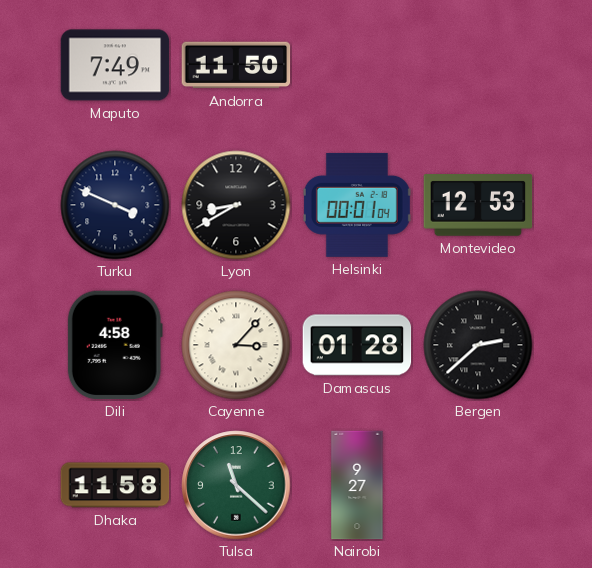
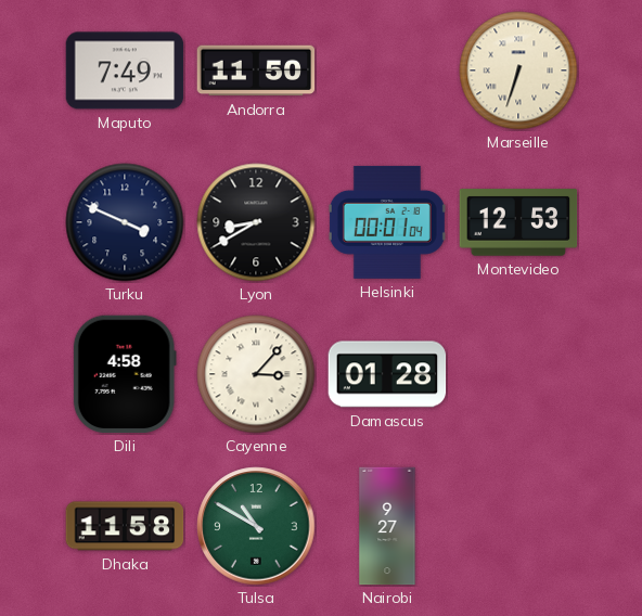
Marseille: none -> 6:33 (518, 70)
Bergen: 2:38 -> none (478, 345)
Tulsa: 11:22 -> 10:50 (256, 526)
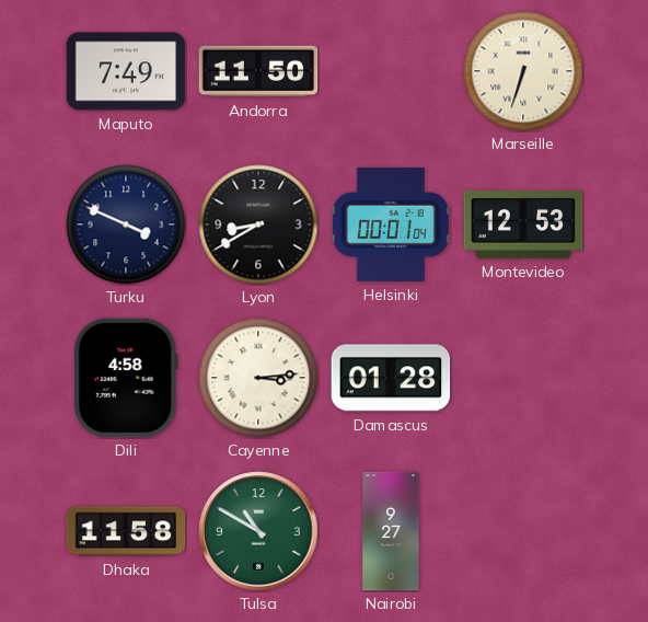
Cayenne: 3:07 -> 3:14 (258, 378)
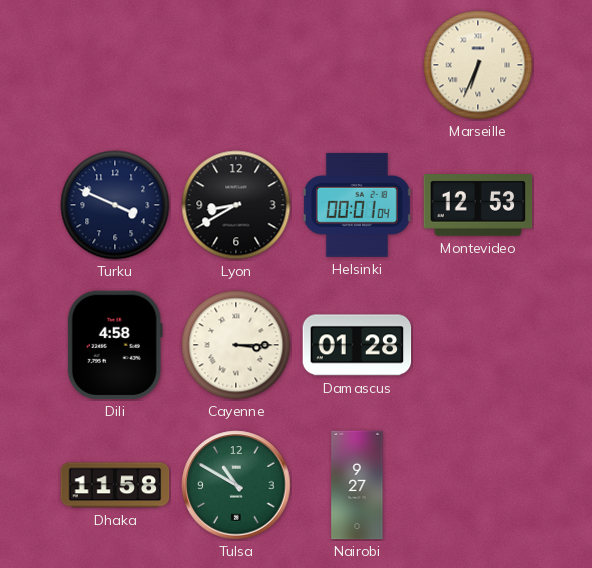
Maputo: 7:49 -> none (126, 71)
Andorra: 11:50 -> none (258, 71)
Marseille: 6:33 -> 6:34 (478, 65)
Cayenne: 3:14 -> 3:15 (236, 345)
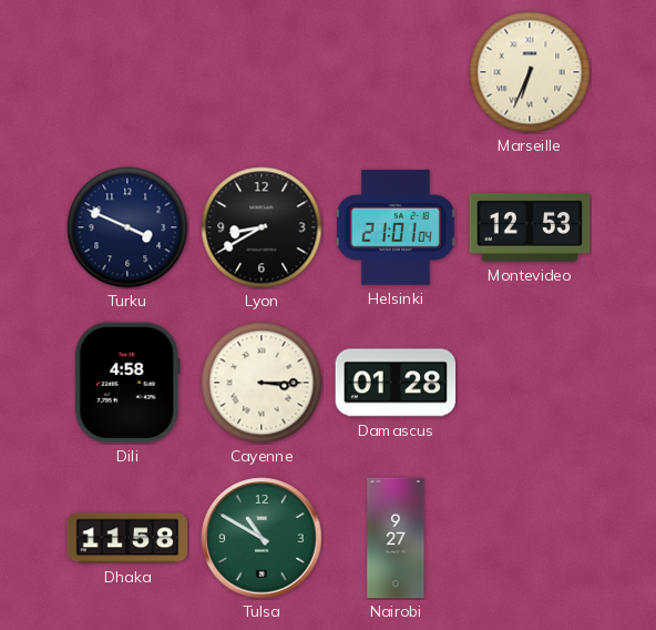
Helsinki: 00:01 -> 21:01 (396, 227)
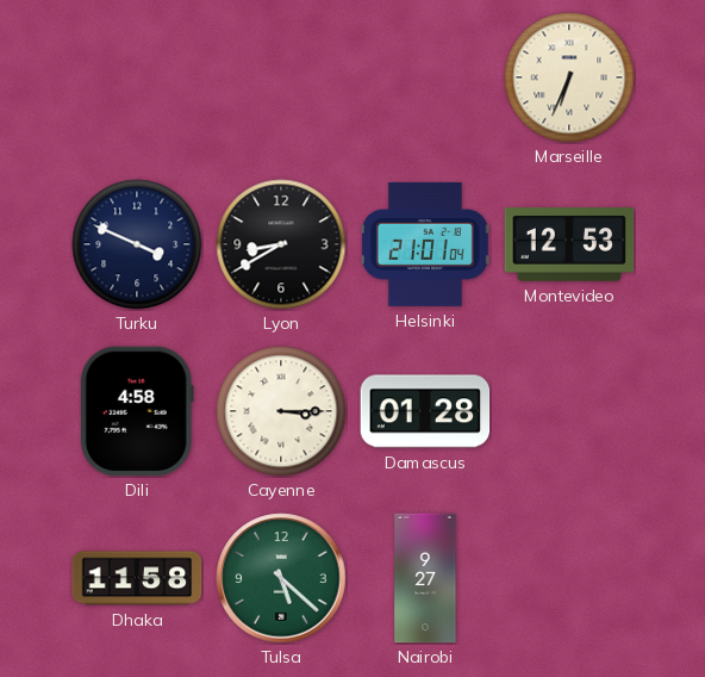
Tulsa: 10:50 -> 5:22 (281, 578)
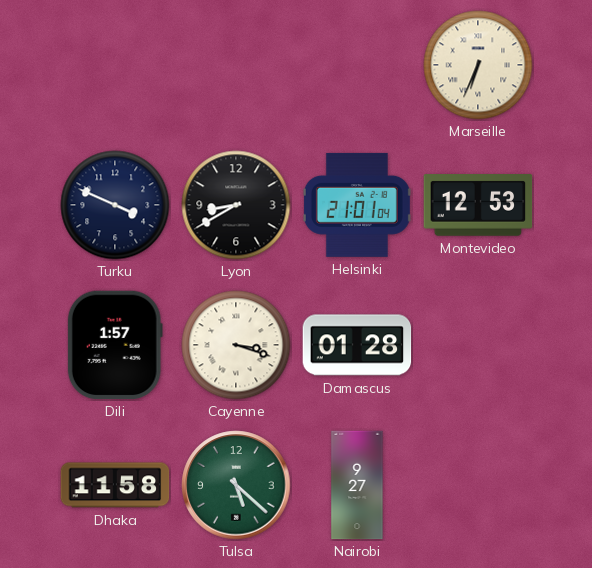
Dili: 4:58 -> 1:57 (115, 345)
Cayenne: 3:15 -> 3:18 (236, 345)
